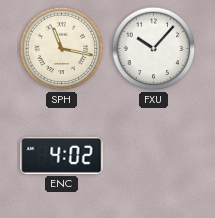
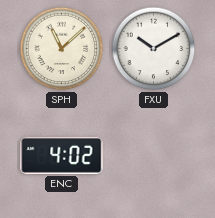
SPH: 11:17 -> 11:08 (62, 49)
FXU: 10:07 -> 10:10 (154, 49)
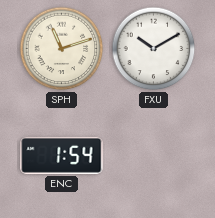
SPH: 11:08 -> 11:12 (62, 49)
ENC: 4:02 -> 1:54 (62, 155)
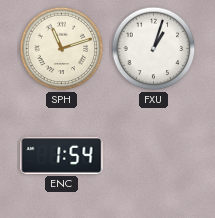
FXU: 10:10 -> 1:03 (154, 49)
